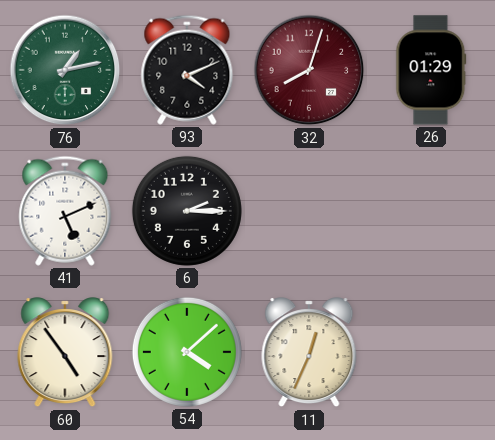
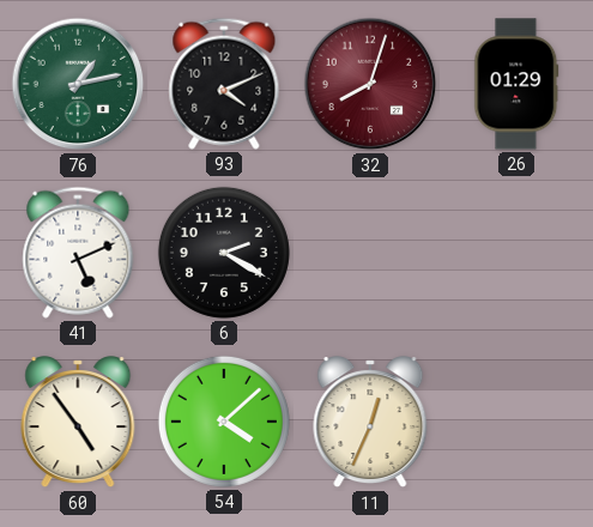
6: 2:15 -> 2:20 (224, 253)
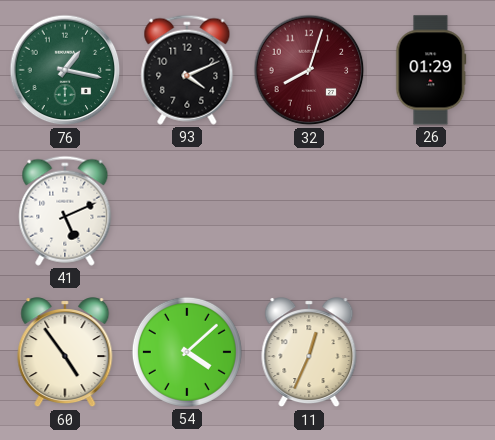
76: 1:13 -> 1:17 (65, 70)
6: 2:20 -> none (224, 253)
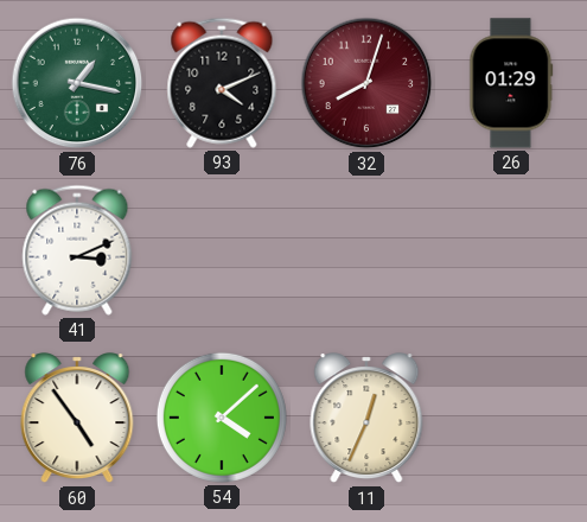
41: 5:11 -> 3:11 (77, 250)
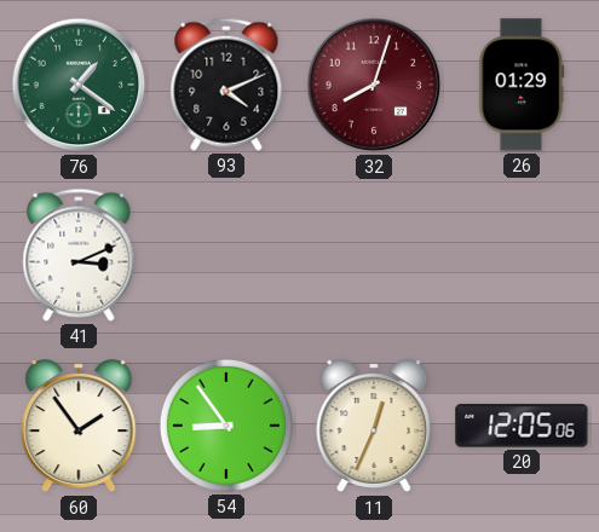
76: 1:17 -> 1:21 (79, 85)
60: 4:54 -> 1:54 (79, 427)
54: 4:08 -> 8:54 (226, 426)
20: none -> 12:05 (522, 426)
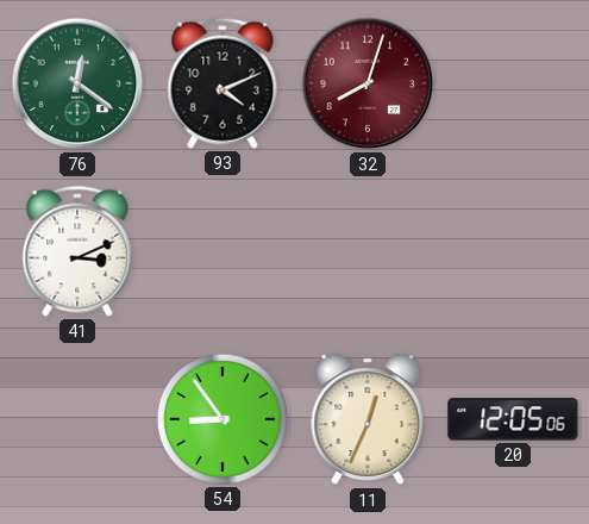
76: 1:21 -> 12:21 (77, 83)
26: 01:29 -> none (522, 85)
60: 1:54 -> none (79, 427)
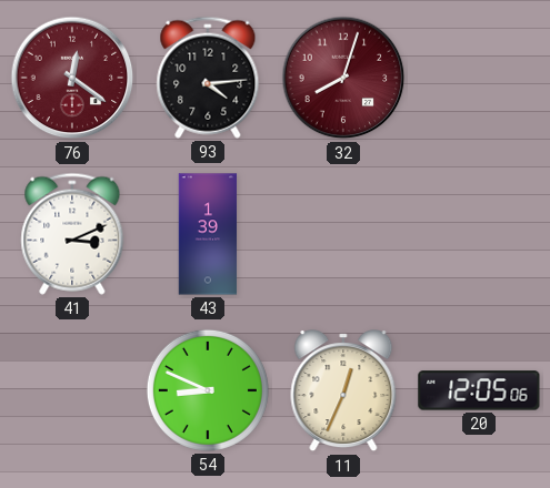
76 dial: green -> burgundy (72, 78)
93: 4:11 -> 4:14 (208, 78)
43: none -> 1:39 (208, 234)
54: 8:54 -> 8:49 (208, 390)
